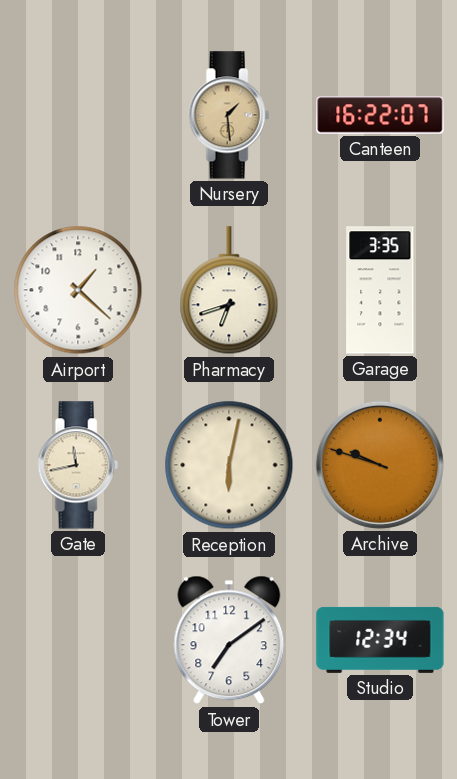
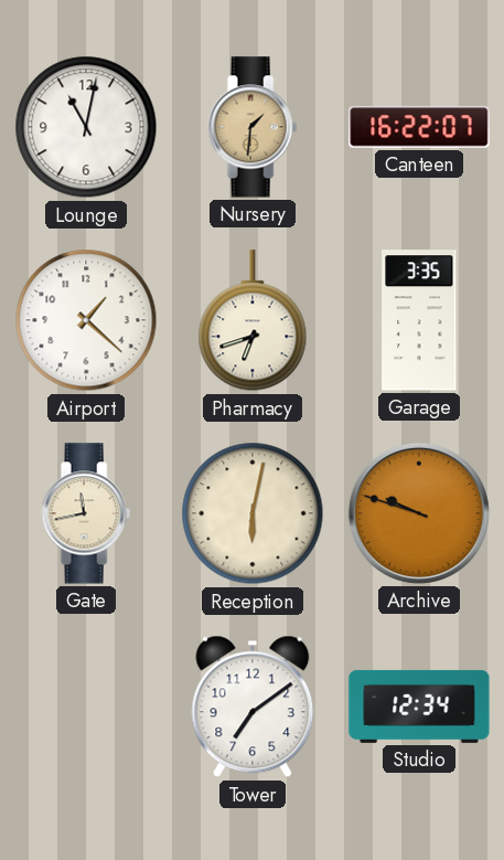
Lounge: none -> 11:02 (86, 127)
Nursery: 1:29 -> 1:31 (253, 127)
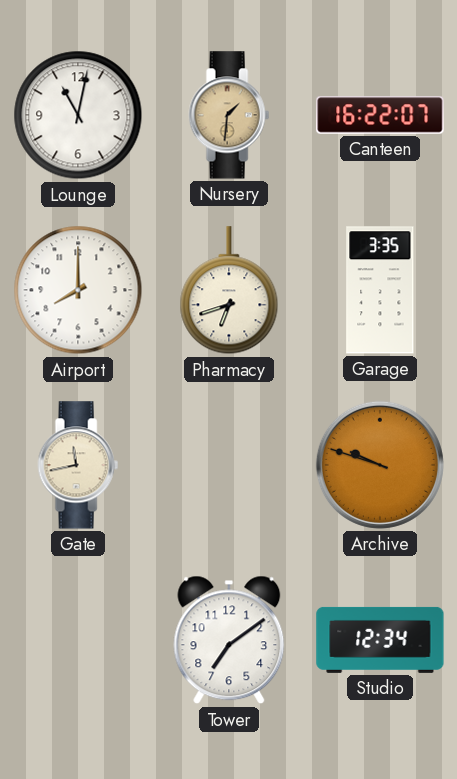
Airport: 1:22 -> 8:00 (78, 290)
Reception: 6:02 -> none (253, 513)
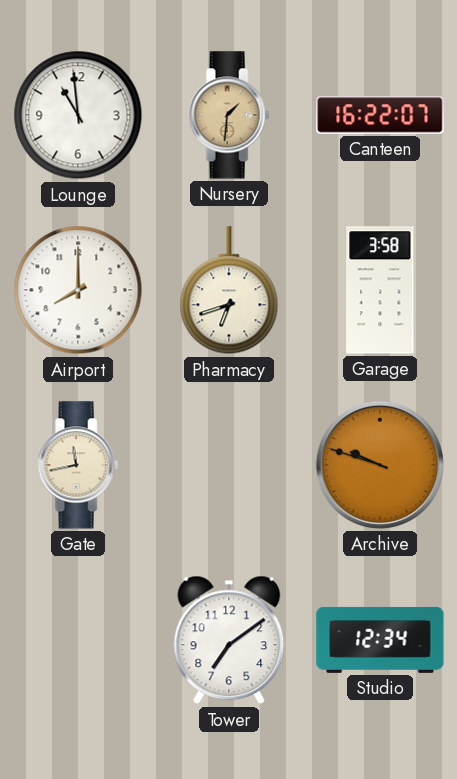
Lounge: 11:02 -> 10:59 (78, 115)
Garage: 3:35 -> 3:58 (380, 290)
